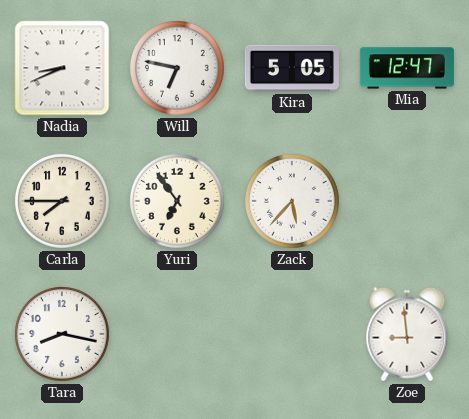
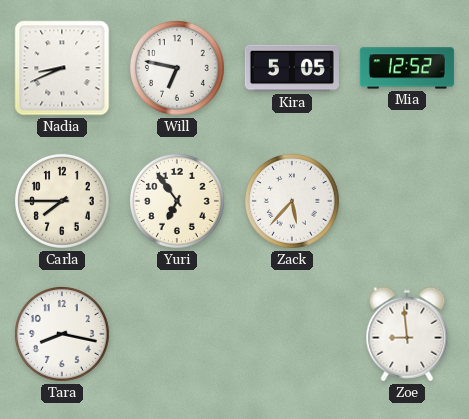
Mia: 12:47 -> 12:52 (407, 68)
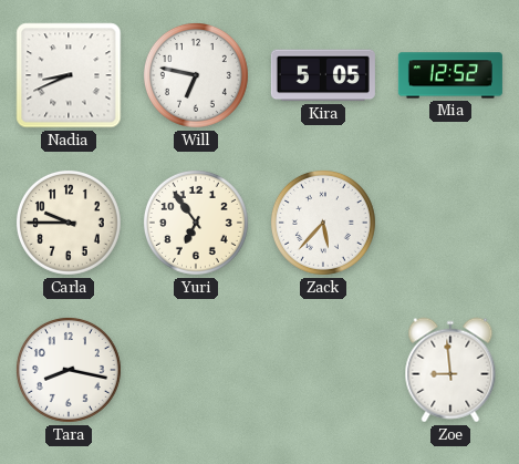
Carla: 7:45 -> 9:45 (69, 223)
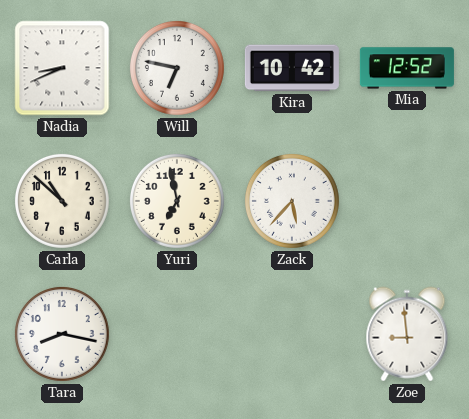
Kira: 5:05 -> 10:42 (292, 68)
Carla: 9:45 -> 10:52 (62, 201)
Yuri: 6:54 -> 6:58 (177, 201)
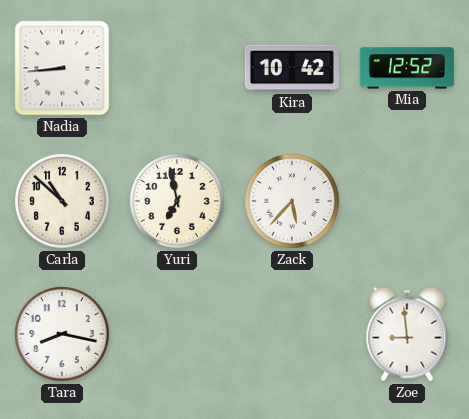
Nadia: 8:41 -> 8:44 (62, 68)
Will: 6:47 -> none (177, 68)
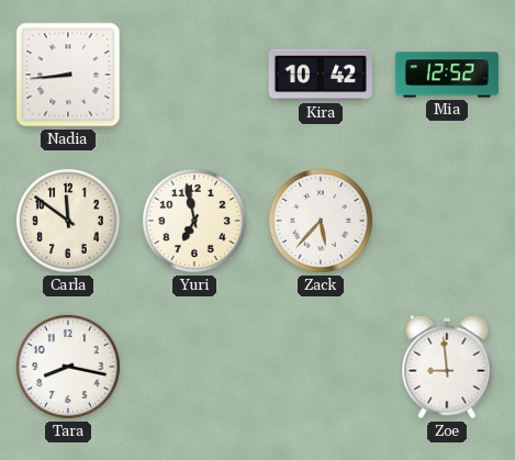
Carla: 10:52 -> 11:51 (68, 221)
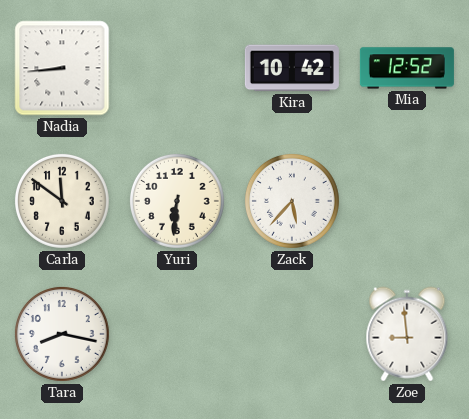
Yuri: 6:58 -> 6:31 (177, 201)
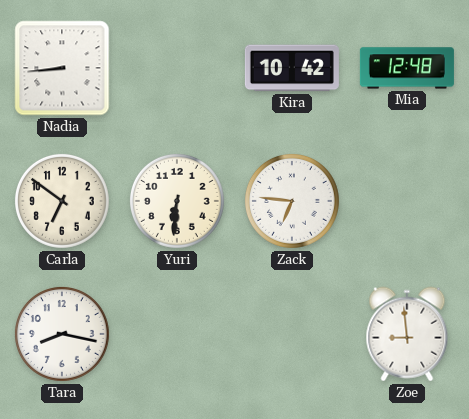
Mia: 12:52 -> 12:48 (407, 68)
Carla: 11:51 -> 6:51 (62, 201)
Zack: 5:37 -> 6:46 (292, 201)
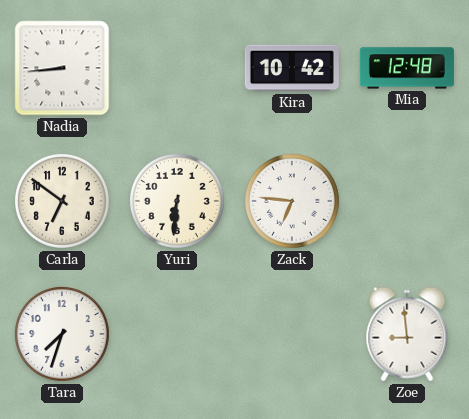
Tara: 8:17 -> 7:33 (62, 334)
